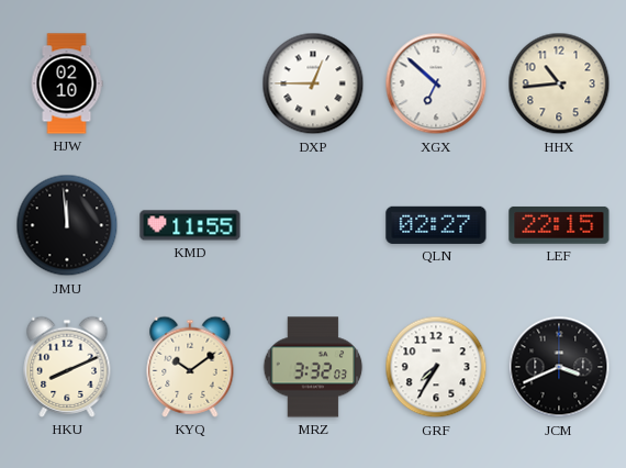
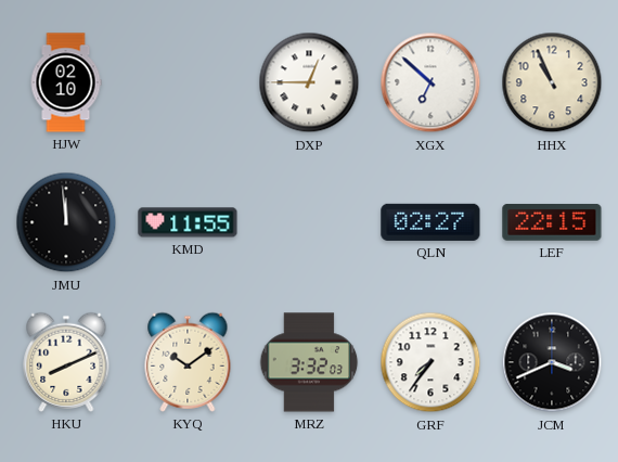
HHX: 10:44 -> 10:56 (552, 82)
GRF: 7:35 -> 7:36 (430, 362)
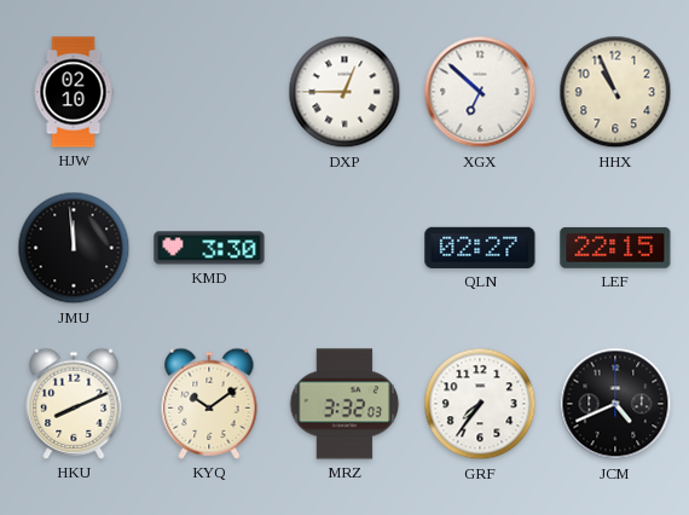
KMD: 11:55 -> 3:30 (209, 248)
JCM: 3:41 -> 4:41 (615, 404)
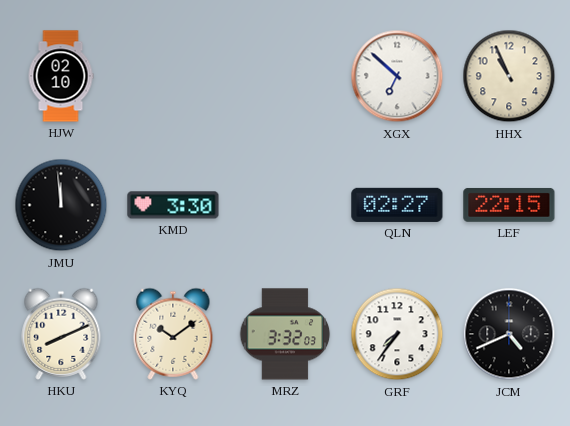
DXP: 12:45 -> none (344, 92)
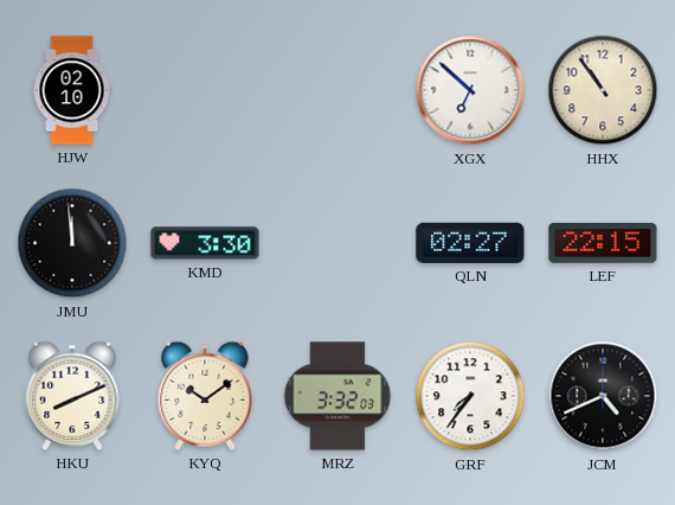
HHX: 10:56 -> 10:54 (603, 90)
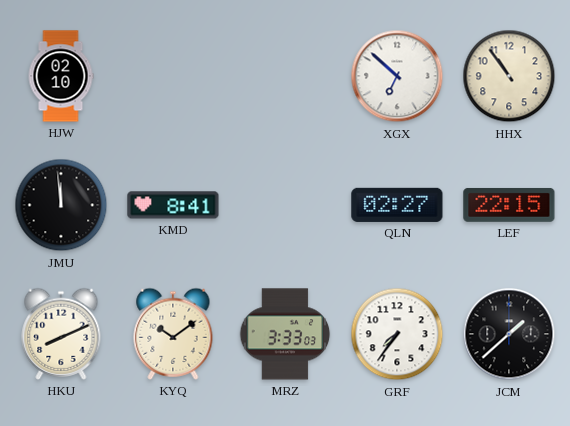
KMD: 3:30 -> 8:41 (173, 205)
MRZ: 3:32 -> 3:33 (285, 334)
JCM: 4:41 -> 1:38 (509, 334)
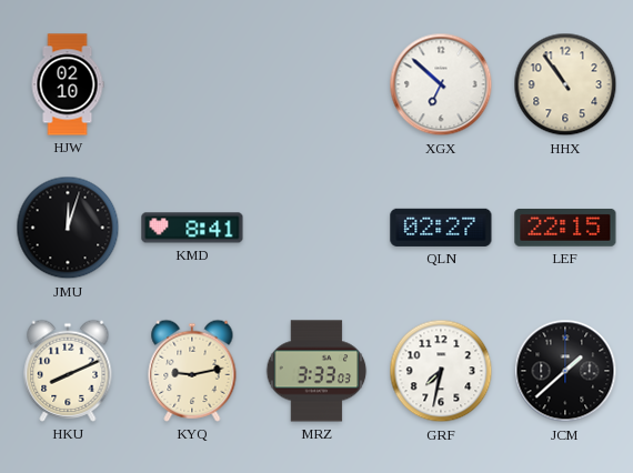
JMU: 11:59 -> 12:03 (68, 228)
KYQ: 10:09 -> 9:13 (192, 371)
GRF: 7:36 -> 7:32 (441, 371)
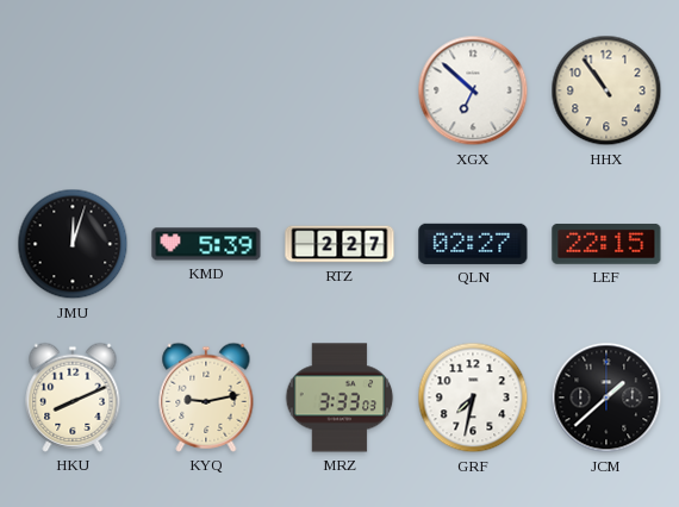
HJW: 02:10 -> none (68, 84)
KMD: 8:41 -> 5:39 (206, 244)
RTZ: none -> 2:27 (339, 244)
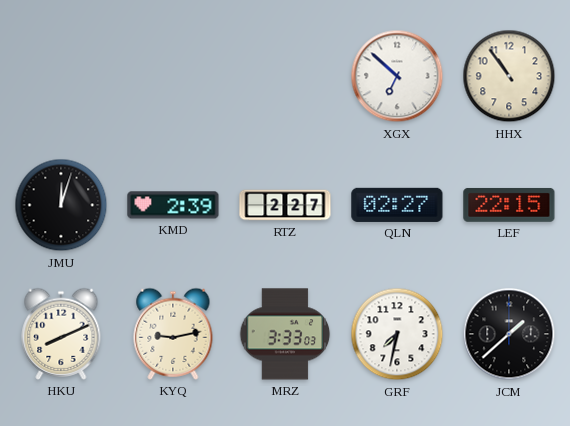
KMD: 5:39 -> 2:39 (173, 205)
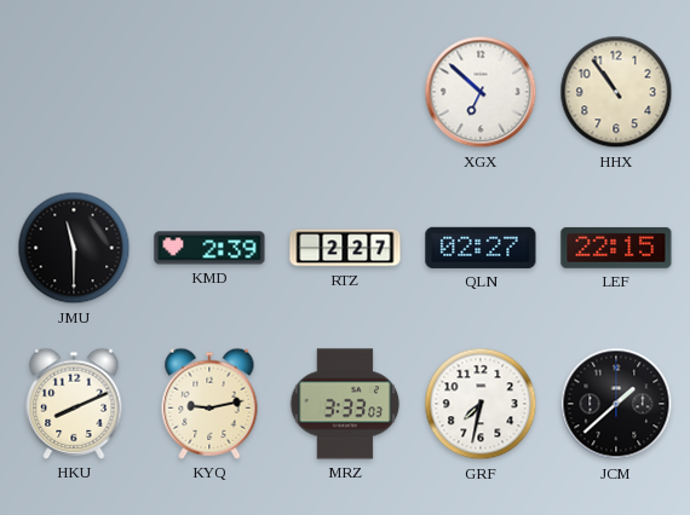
JMU: 12:03 -> 11:30 (74, 248)
